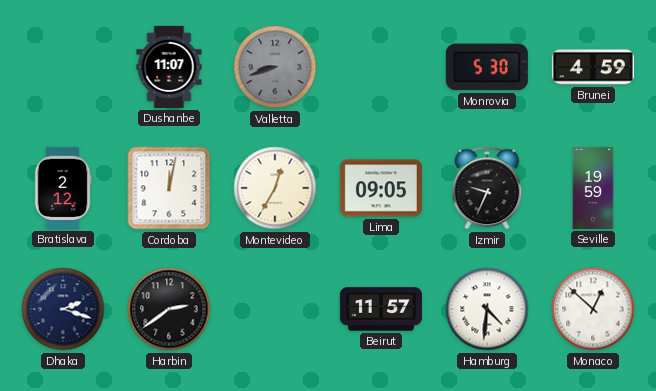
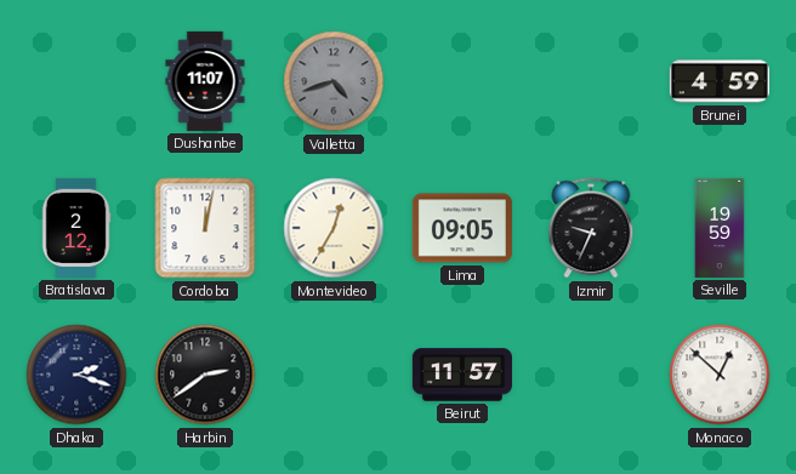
Valletta: 8:42 -> 4:42 (334, 81)
Monrovia: 5:30 -> none (487, 67)
Hamburg: 4:31 -> none (487, 309)
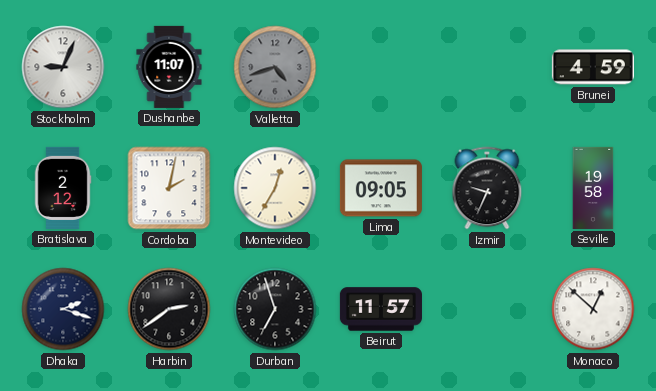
Stockholm: none -> 9:04 (63, 67)
Cordoba: 12:02 -> 2:02 (169, 188)
Seville: 19:59 -> 19:58 (593, 188)
Durban: none -> 6:57 (275, 309)
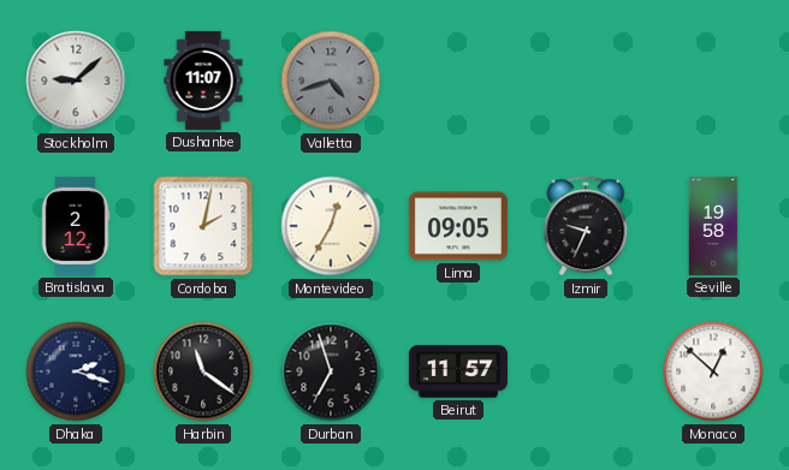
Stockholm: 9:04 -> 9:08 (76, 81)
Brunei: 4:59 -> none (593, 67)
Harbin: 2:39 -> 11:21 (203, 371)
